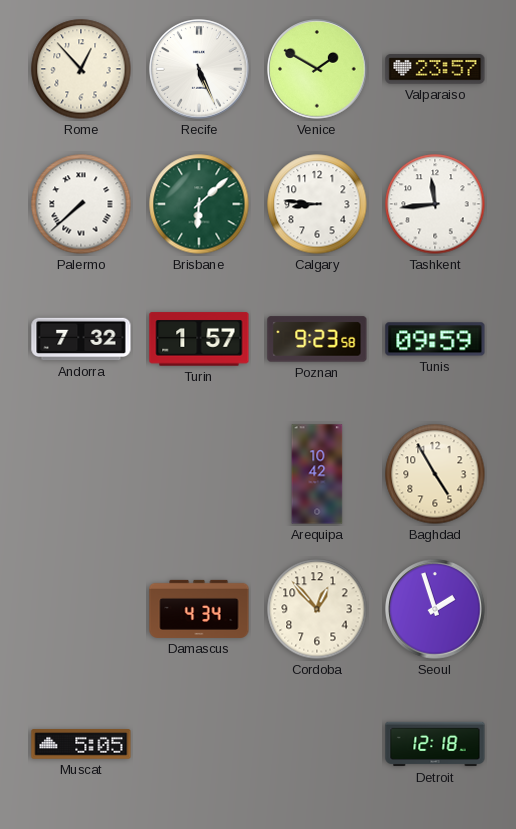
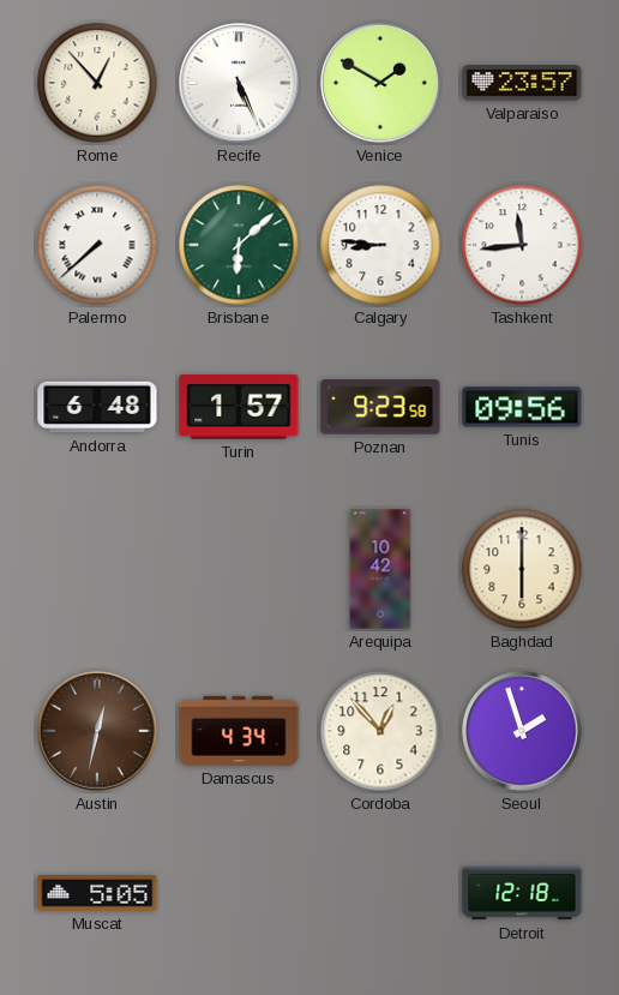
Andorra: 7:32 -> 6:48 (97, 407)
Tunis: 09:59 -> 09:56 (522, 407)
Baghdad: 4:55 -> 6:00 (522, 569)
Austin: none -> 12:32 (97, 731)
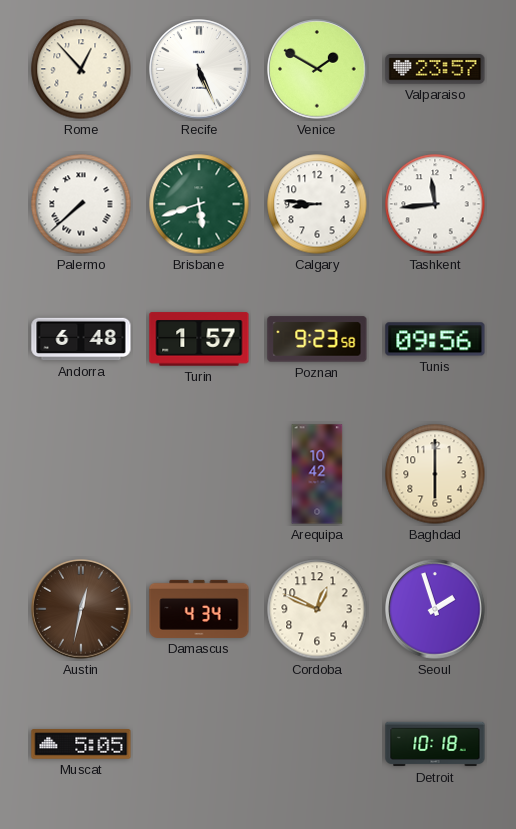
Brisbane: 6:08 -> 5:42 (199, 204)
Cordoba: 12:53 -> 12:49 (317, 609)
Detroit: 12:18 -> 10:18 (435, 744)
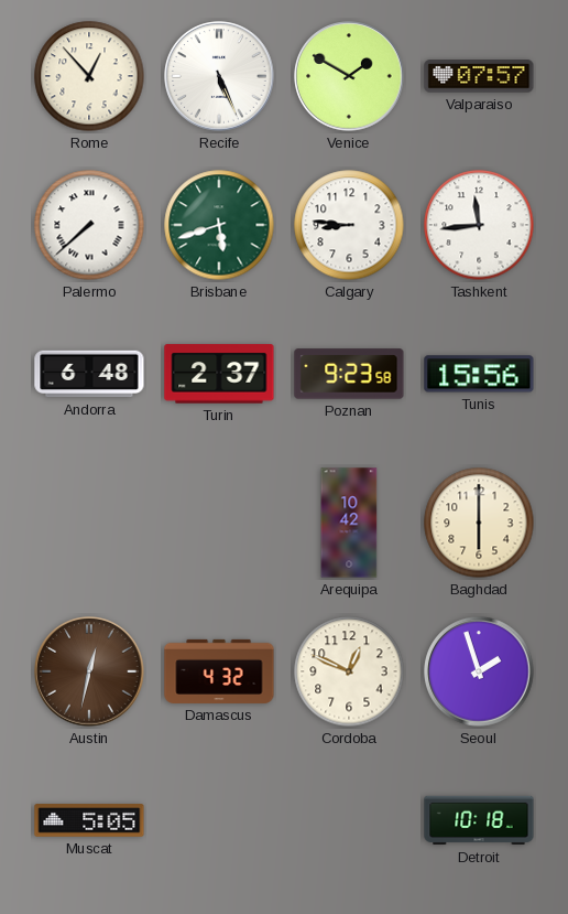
Valparaiso: 23:57 -> 07:57 (479, 76)
Turin: 1:57 -> 2:37 (219, 374)
Tunis: 09:56 -> 15:56 (479, 374)
Damascus: 4:34 -> 4:32 (219, 671)
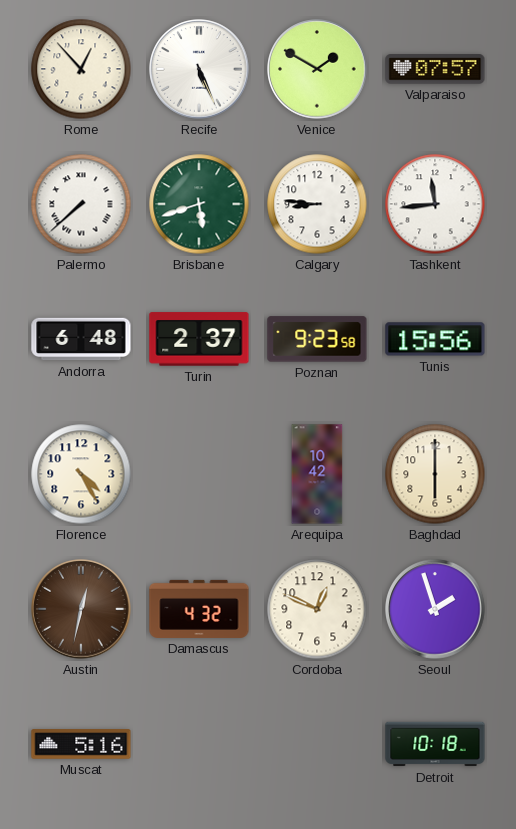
Florence: none -> 4:25 (81, 474)
Muscat: 5:05 -> 5:16 (81, 744)
